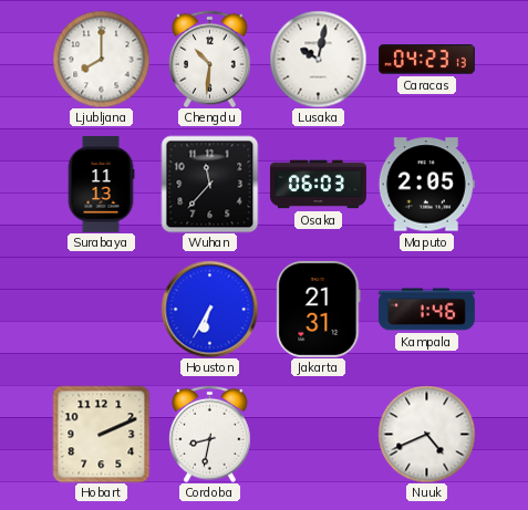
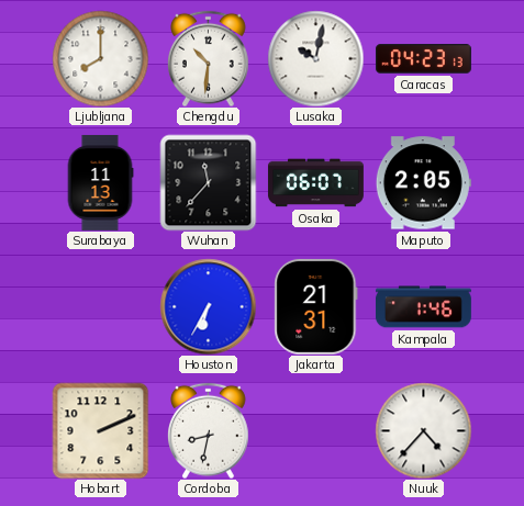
Osaka: 06:03 -> 06:07 (315, 183)
Nuuk: 4:41 -> 4:37 (423, 430)
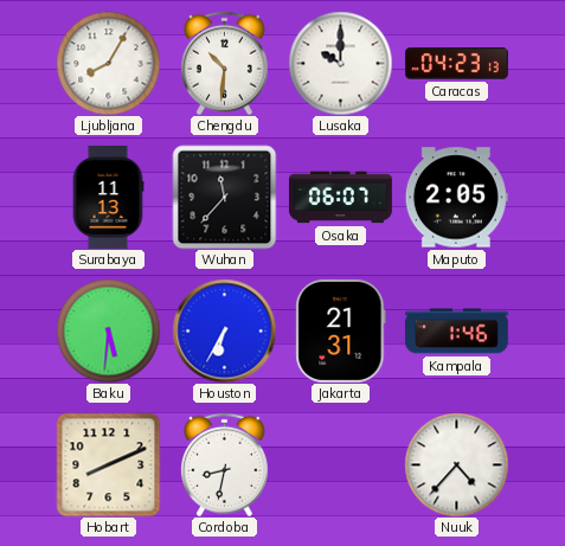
Ljubljana: 8:00 -> 8:05 (108, 63)
Lusaka: 10:02 -> 10:00 (340, 63)
Baku: none -> 5:31 (108, 330)
Hobart: 2:11 -> 8:11 (108, 464)
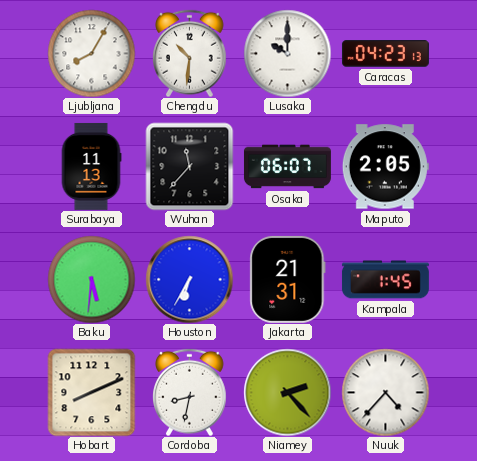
Kampala: 1:46 -> 1:45 (385, 280)
Niamey: none -> 2:23 (287, 392)
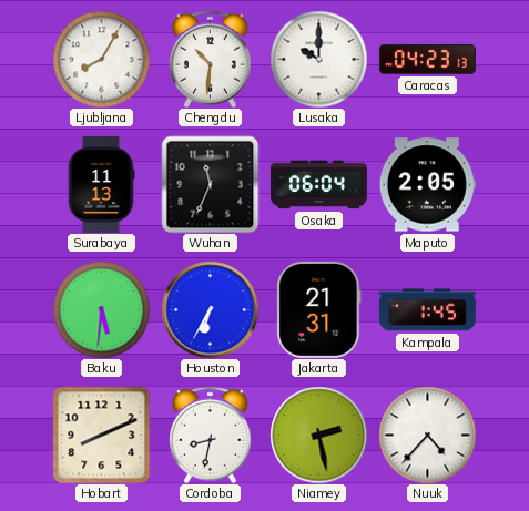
Wuhan: 11:37 -> 11:34 (210, 184)
Osaka: 06:07 -> 06:04 (318, 185)
Niamey: 2:23 -> 2:28 (318, 435)
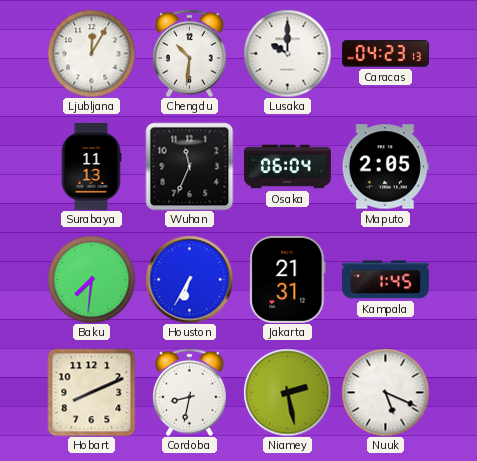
Ljubljana: 8:05 -> 12:05 (91, 53)
Baku: 5:31 -> 7:31 (91, 279)
Nuuk: 4:37 -> 5:19 (385, 392)
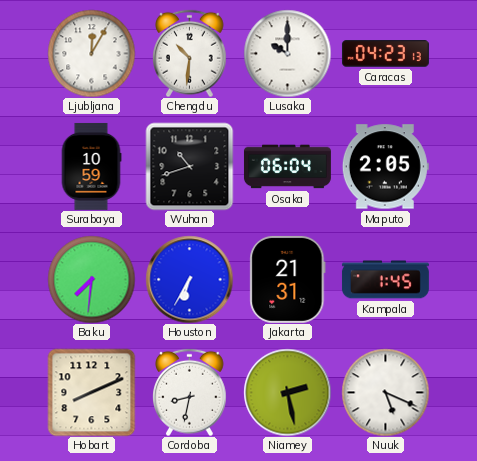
Surabaya: 11:13 -> 10:59 (91, 166)
Wuhan: 11:34 -> 10:42 (189, 166)
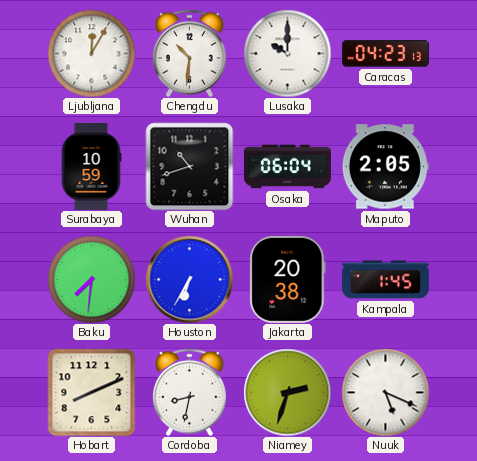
Jakarta: 21:31 -> 20:38 (288, 279)
Niamey: 2:28 -> 2:33 (287, 392)
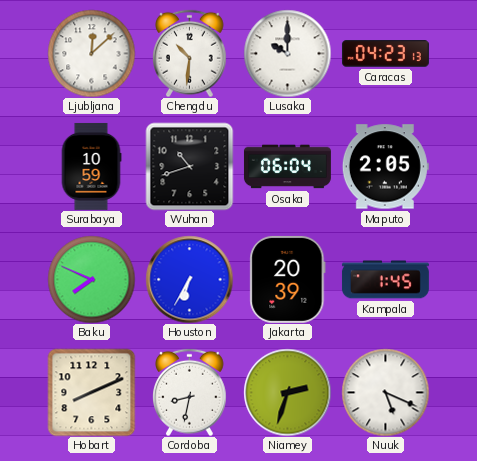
Ljubljana: 12:05 -> 12:08 (91, 53)
Baku: 7:31 -> 7:49 (91, 279)
Jakarta: 20:38 -> 20:39 (288, 279)
